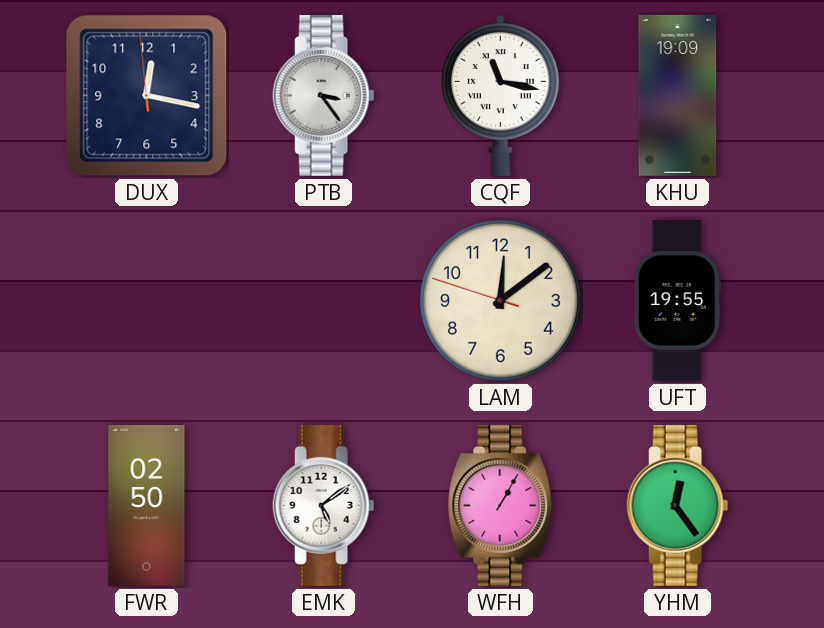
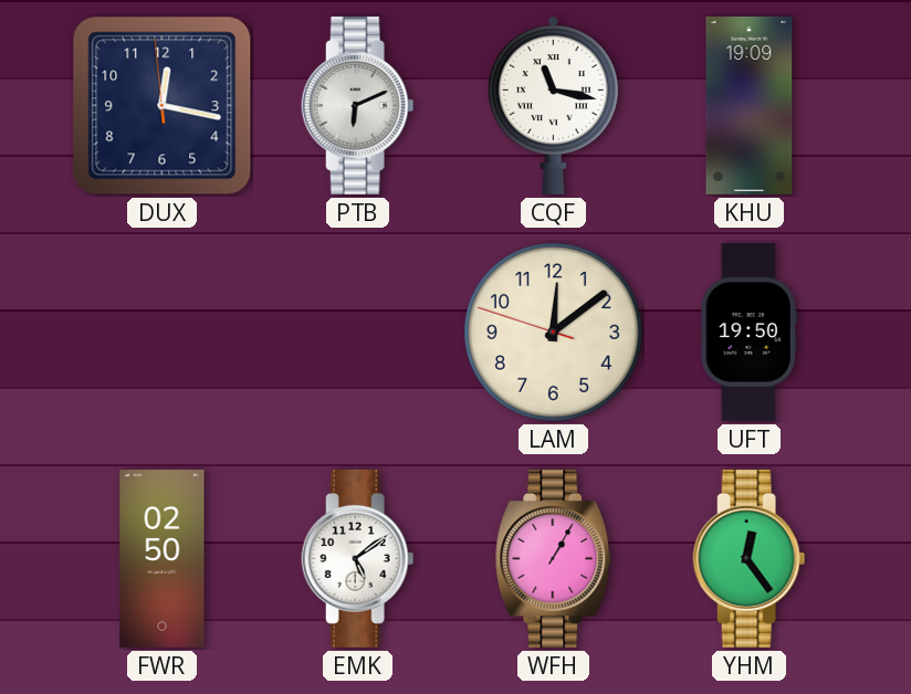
PTB: 3:24 -> 6:11 (358, 105)
UFT: 19:55 -> 19:50 (748, 332)
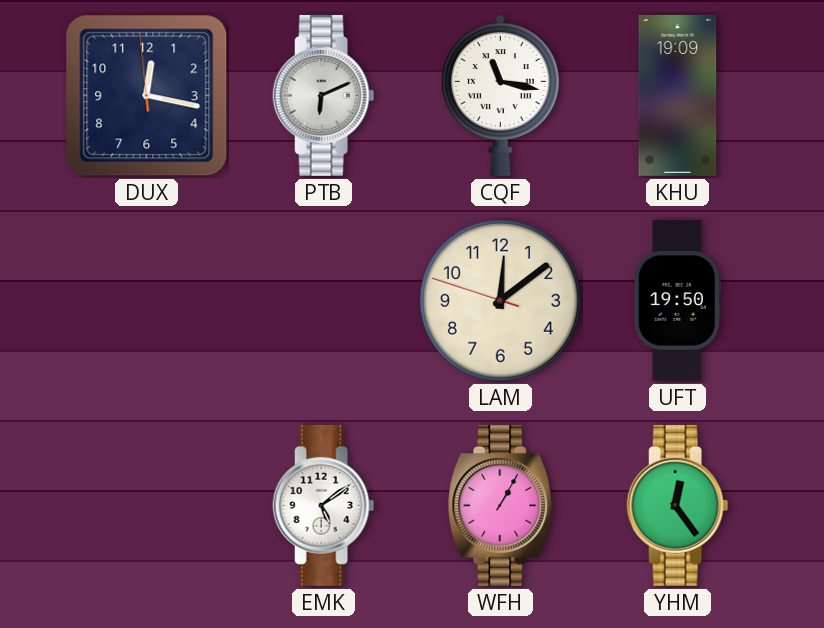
FWR: 02:50 -> none (163, 558)
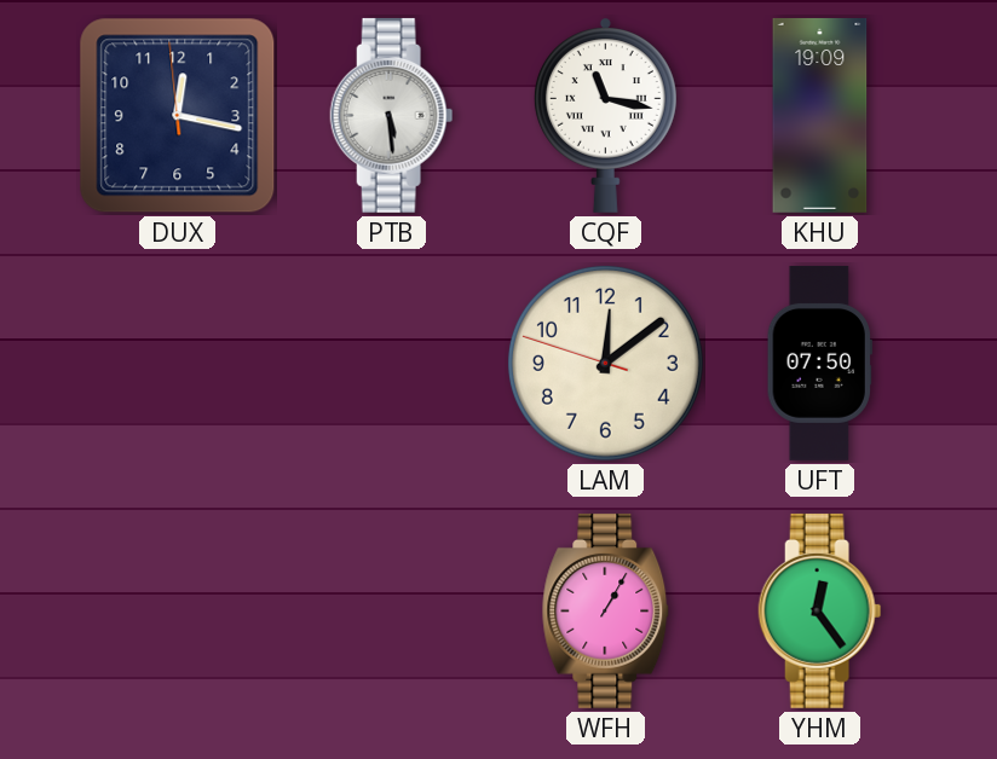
PTB: 6:11 -> 5:29 (392, 115)
UFT: 19:50 -> 07:50 (819, 363)
EMK: 5:09 -> none (324, 505)
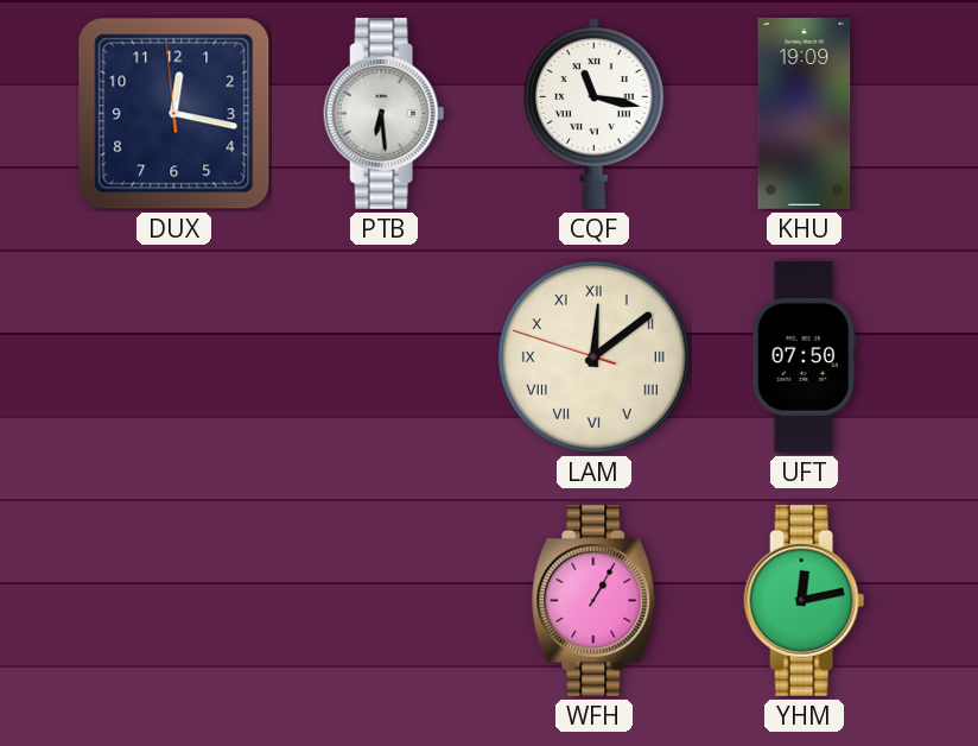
PTB: 5:29 -> 6:29 (385, 113)
LAM numerals: Arabic -> Roman (593, 356)
YHM: 12:24 -> 12:13 (805, 600)
